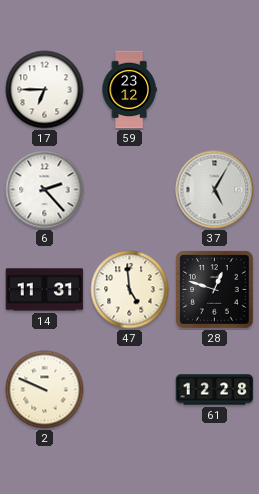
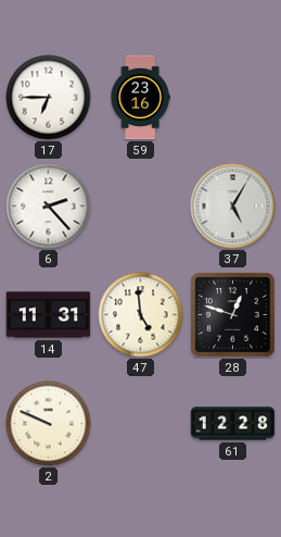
59: 23:12 -> 23:16 (140, 98)
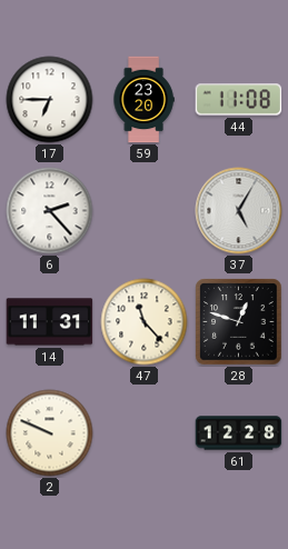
59: 23:16 -> 23:20 (143, 100)
44: none -> 11:08 (239, 100)
47: 4:59 -> 11:23 (145, 322)
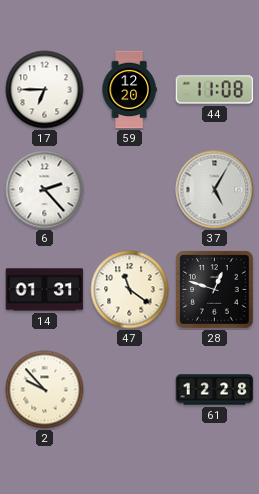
59: 23:20 -> 12:20 (129, 90)
14: 11:31 -> 01:31 (45, 290)
47: 11:23 -> 11:21 (130, 290)
2: 9:49 -> 9:53 (45, 390)
